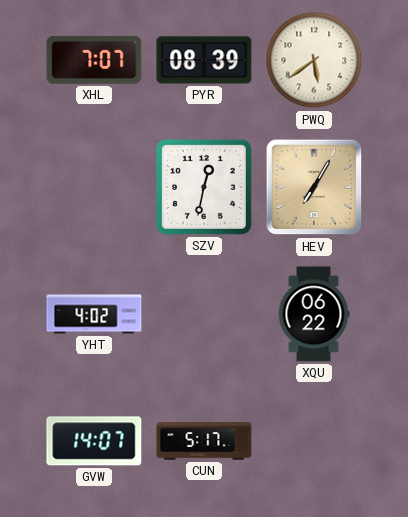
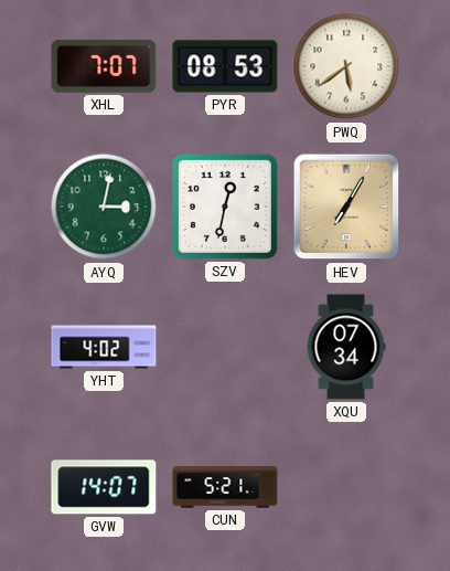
PYR: 08:39 -> 08:53 (225, 66)
AYQ: none -> 3:02 (104, 207)
XQU: 06:22 -> 07:34 (346, 347)
CUN: 5:17 -> 5:21 (225, 487)
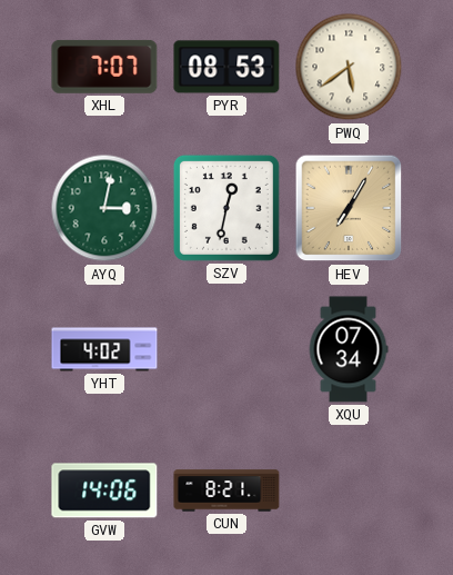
GVW: 14:07 -> 14:06 (104, 490)
CUN: 5:21 -> 8:21 (226, 490)
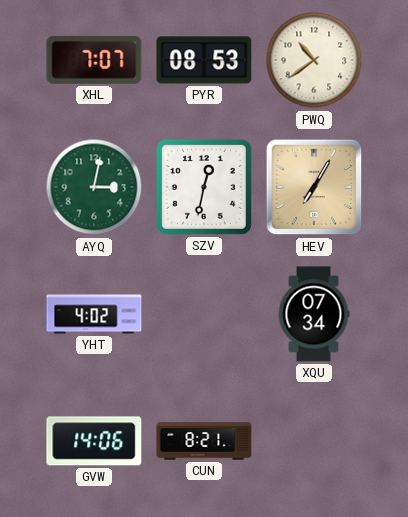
PWQ: 5:39 -> 10:39 (314, 60)
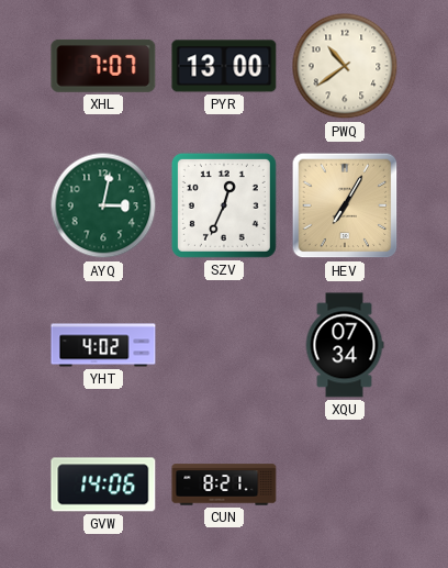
PYR: 08:53 -> 13:00 (224, 66)
SZV: 12:32 -> 12:34 (224, 205)
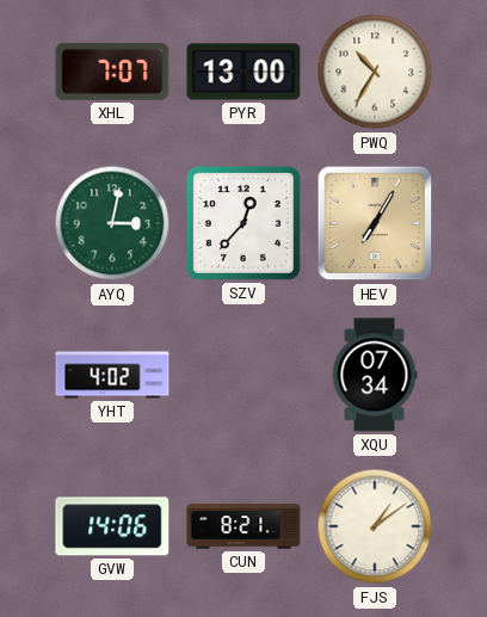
PWQ: 10:39 -> 10:35 (375, 72)
SZV: 12:34 -> 12:37 (243, 223)
FJS: none -> 1:09 (375, 526)
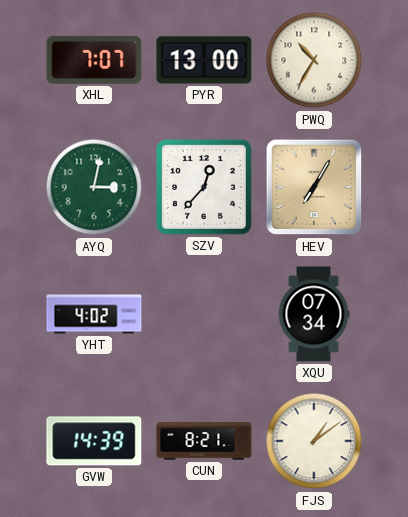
GVW: 14:06 -> 14:39 (94, 441)
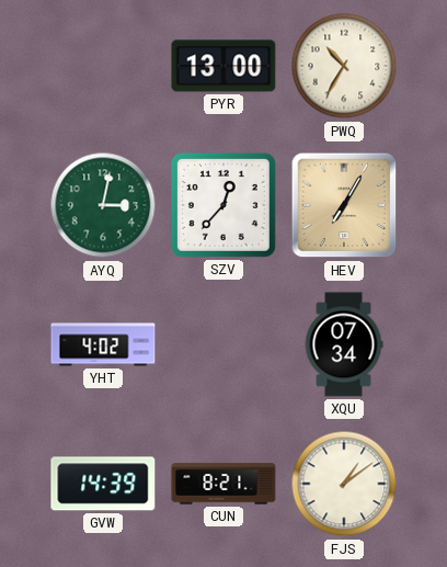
XHL: 7:07 -> none (94, 60)
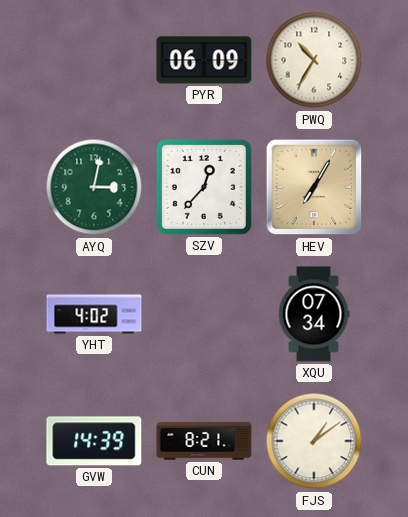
PYR: 13:00 -> 06:09 (204, 60)
